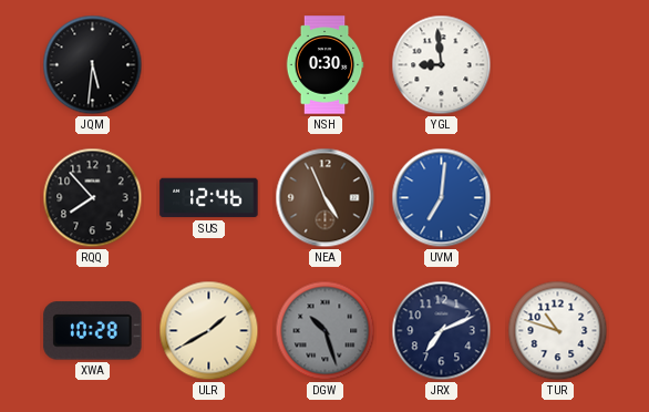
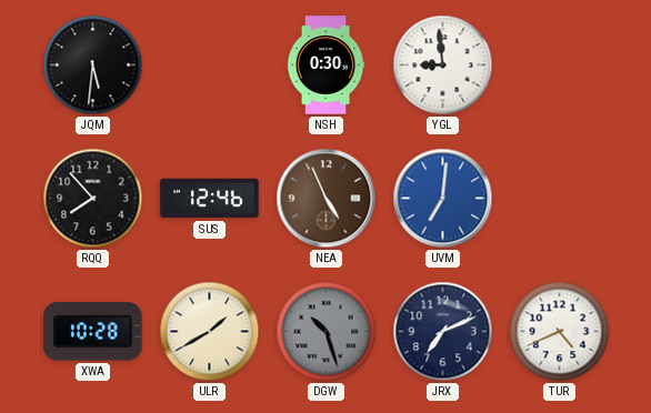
TUR: 10:48 -> 4:41 (560, 332)
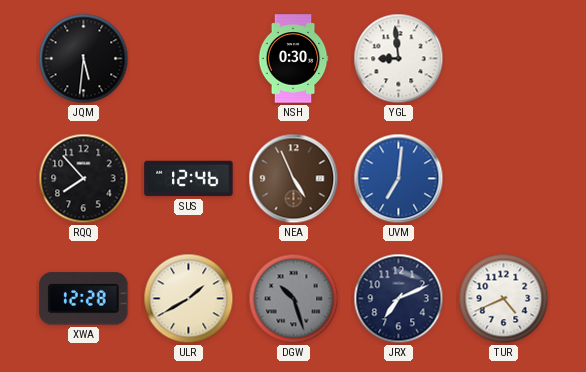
XWA: 10:28 -> 12:28 (84, 299)
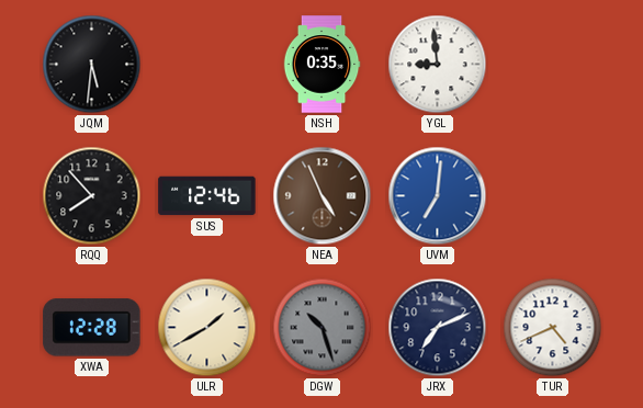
NSH: 0:30 -> 0:35 (321, 65)
